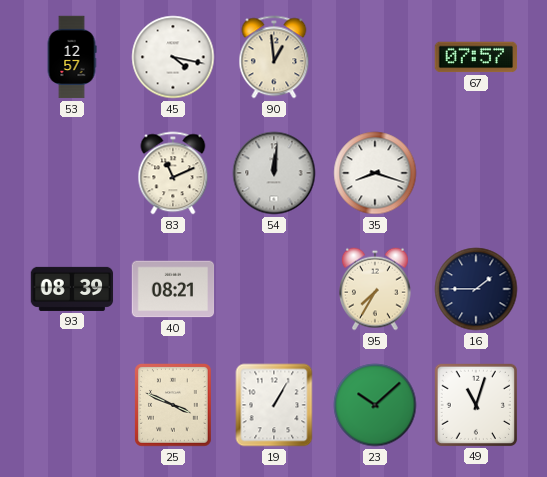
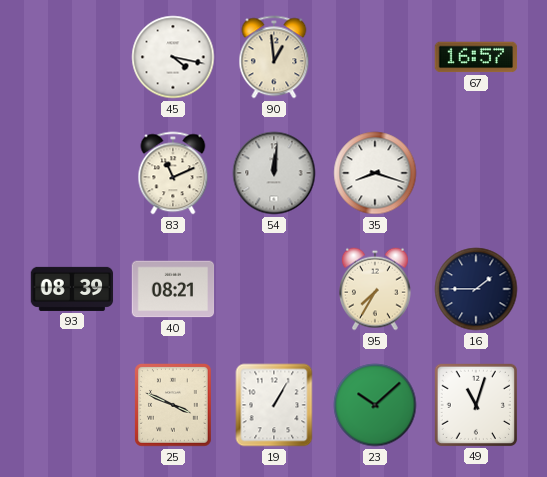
53: 12:57 -> none (72, 57)
67: 07:57 -> 16:57 (476, 57)
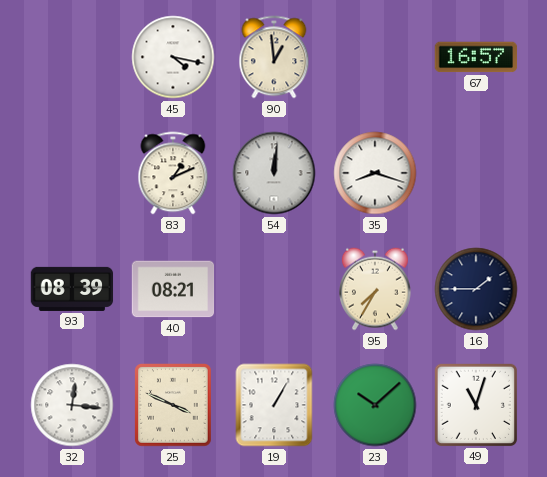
83: 11:11 -> 1:11 (173, 173)
32: none -> 12:16 (72, 405)
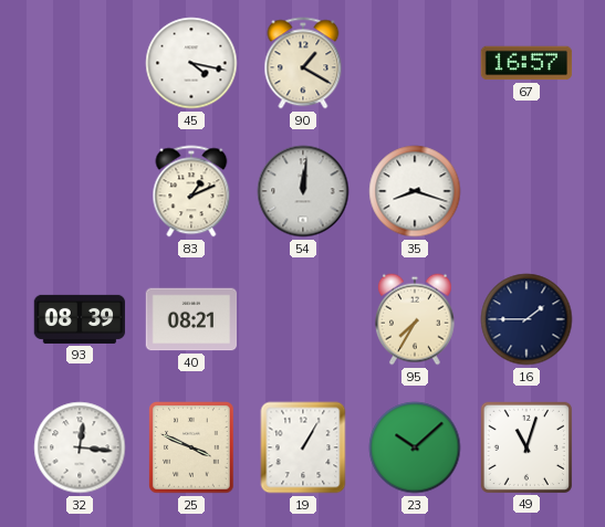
90: 12:59 -> 1:20 (303, 63)
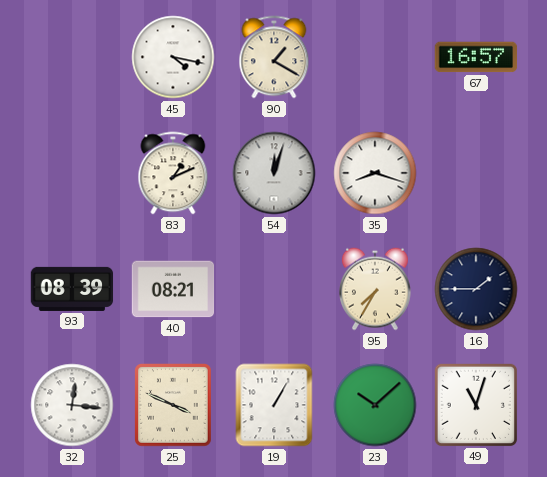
54: 12:01 -> 12:03 (274, 173)
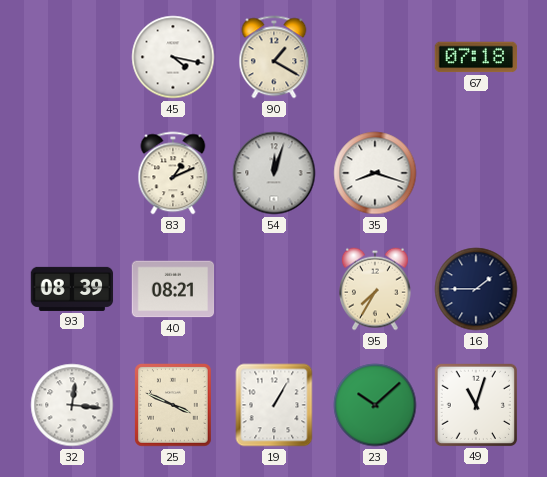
67: 16:57 -> 07:18 (476, 57)
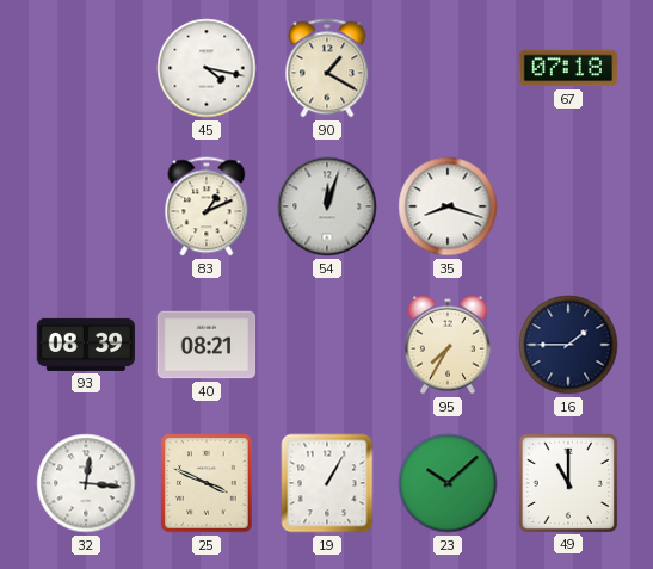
49: 11:03 -> 11:00 (567, 482)
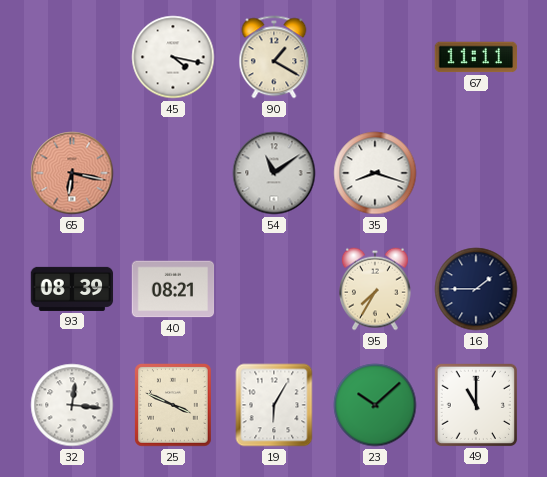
67: 07:18 -> 11:11 (476, 57)
65: none -> 6:17 (72, 173)
83: 1:11 -> none (207, 206)
54: 12:03 -> 11:09 (274, 173)
19: 1:05 -> 6:05 (274, 405)
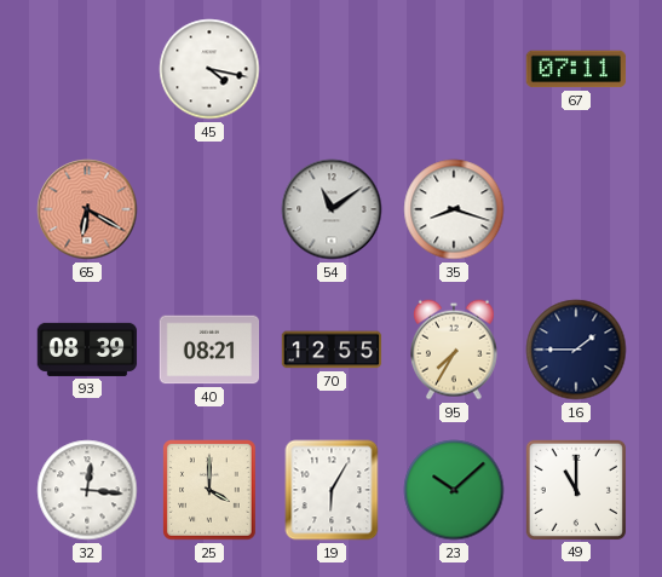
90: 1:20 -> none (274, 57)
67: 11:11 -> 07:11 (576, 69)
65: 6:17 -> 6:20 (87, 209)
70: none -> 12:55 (332, 350)
25: 3:49 -> 4:00 (211, 491)
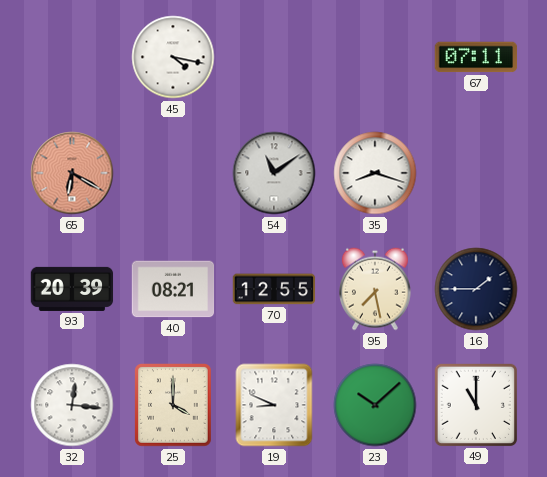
93: 08:39 -> 20:39 (72, 289)
95: 7:35 -> 7:28 (376, 289)
19: 6:05 -> 8:49 (274, 405)
